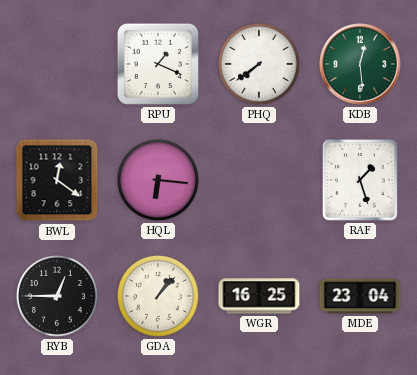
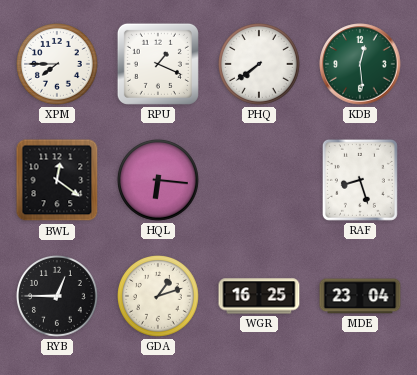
XPM: none -> 7:45 (58, 65)
RAF: 1:27 -> 8:27 (360, 180)
GDA: 1:07 -> 1:12 (159, 297)
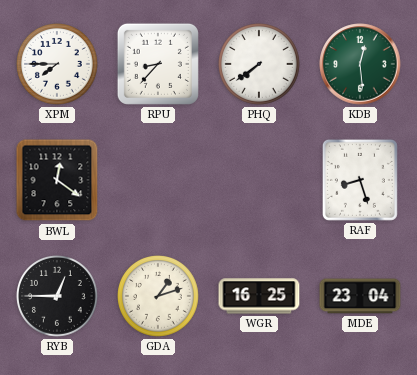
RPU: 1:19 -> 8:37 (158, 64)
HQL: 6:16 -> none (159, 181)
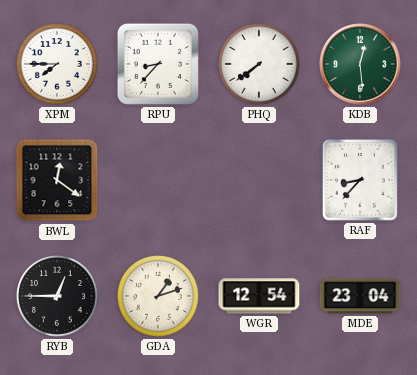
RAF: 8:27 -> 8:37 (360, 180)
WGR: 16:25 -> 12:54 (259, 296)
